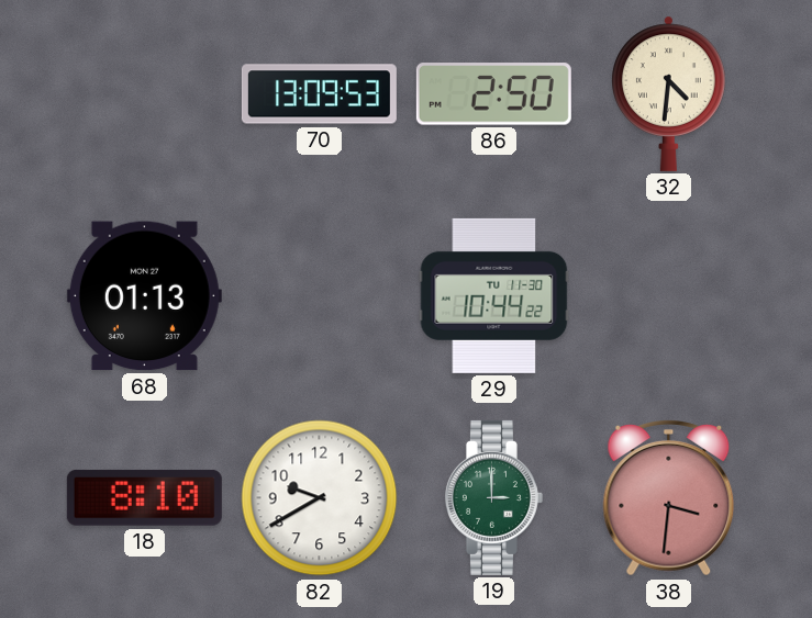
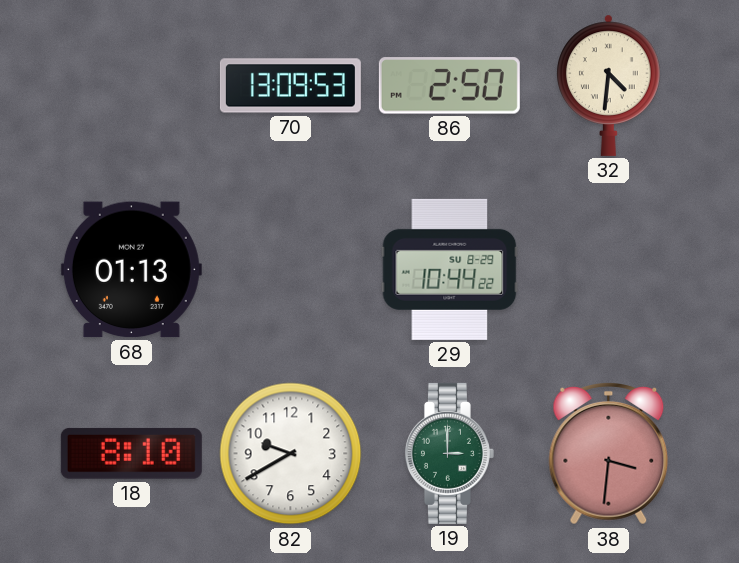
29 date: TU 11-30 -> SU 8-29 (450, 269)
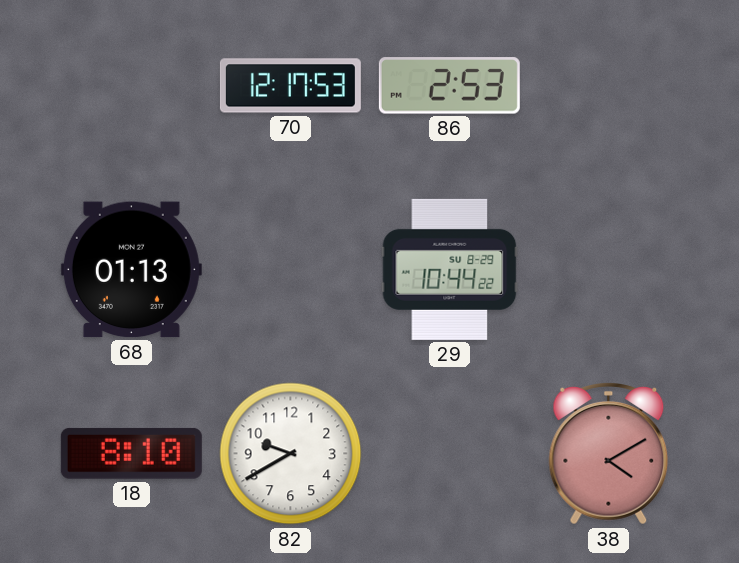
70: 13:09 -> 12:17 (290, 86)
86: 2:50 -> 2:53 (449, 86)
32: 4:31 -> none (609, 85)
19: 3:00 -> none (449, 453)
38: 3:31 -> 4:10 (609, 454)
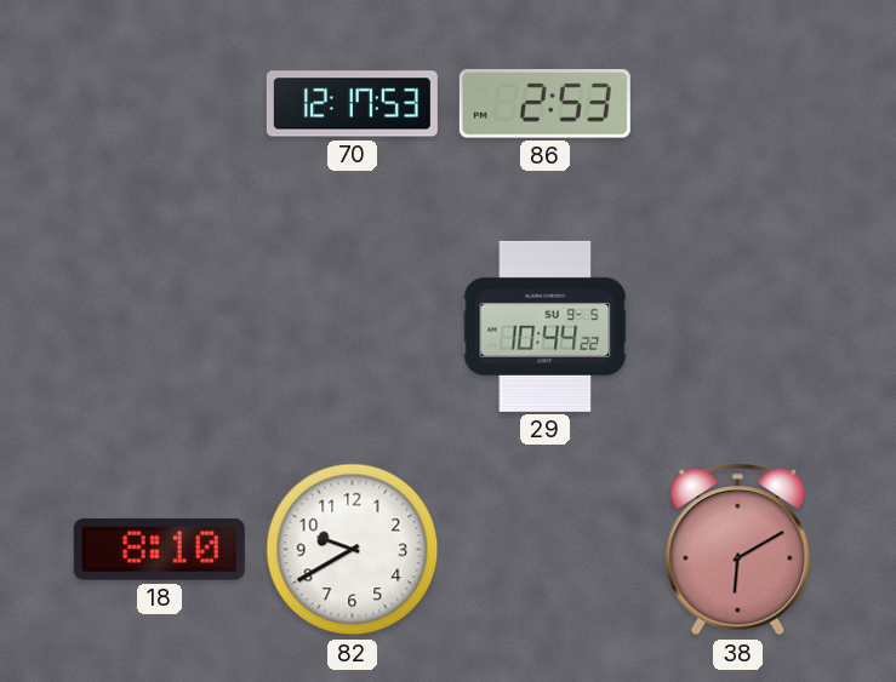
68: 01:13 -> none (131, 270)
29 date: SU 8-29 -> SU 9-5 (546, 326)
38: 4:10 -> 6:10 (738, 550)
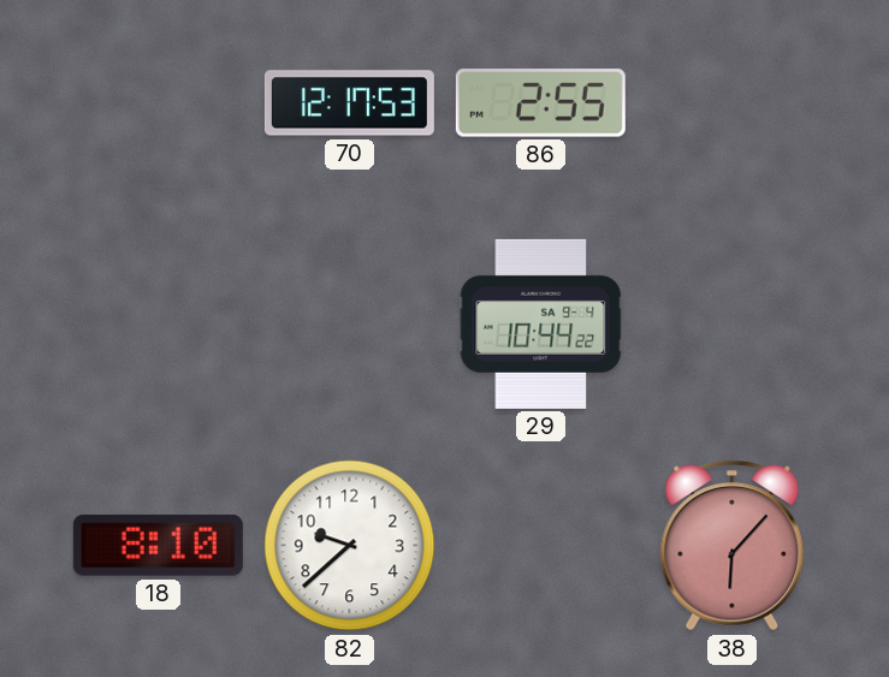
86: 2:53 -> 2:55 (540, 103)
29 date: SU 9-5 -> SA 9-4 (541, 323)
82: 9:40 -> 9:38 (350, 546)
38: 6:10 -> 6:07 (733, 546)
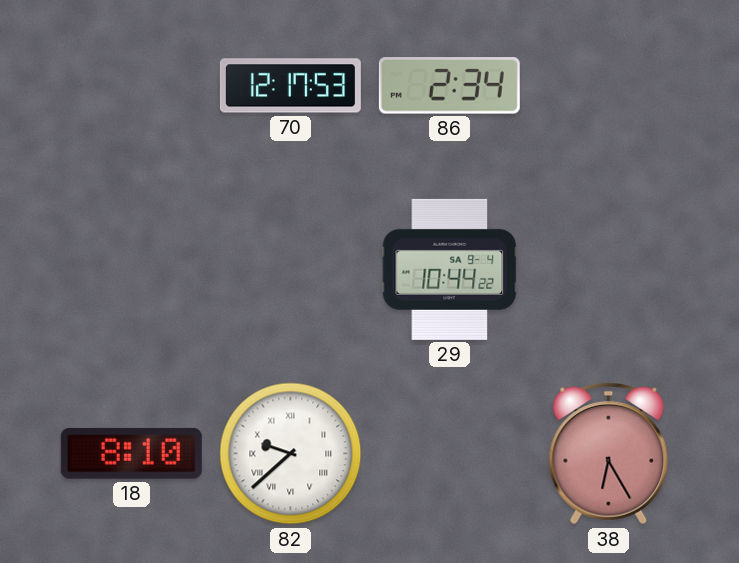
86: 2:55 -> 2:34 (449, 86)
82 numerals: Arabic -> Roman (291, 454)
38: 6:07 -> 6:25 (609, 454)
